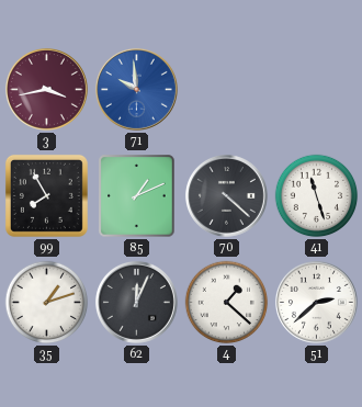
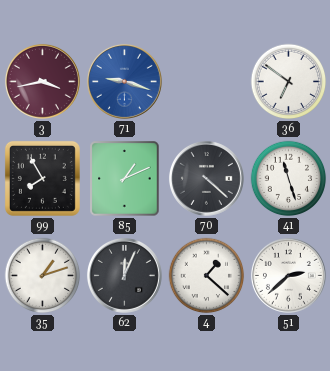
71: 9:59 -> 9:18 (124, 81)
36: none -> 6:51 (289, 82)
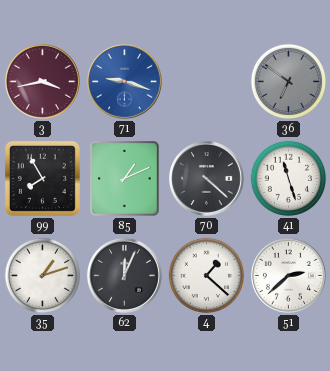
36 dial: white -> grey (289, 82)
